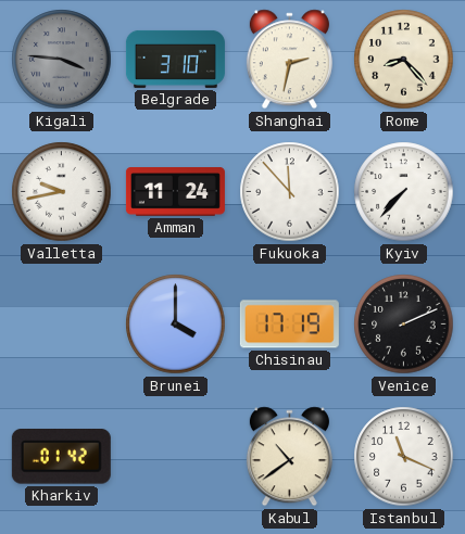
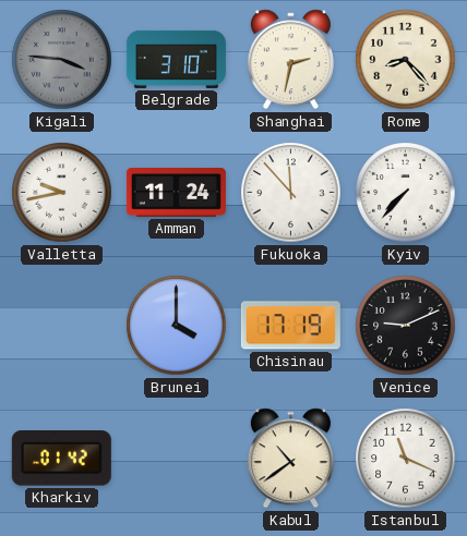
Venice: 2:11 -> 9:11 (406, 326)
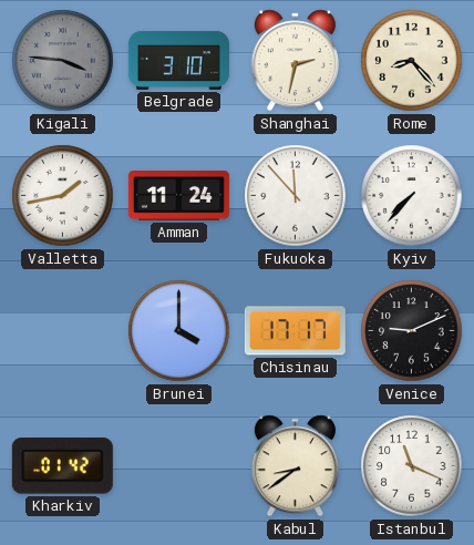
Valletta: 9:43 -> 1:43 (63, 196)
Chisinau: 17:19 -> 17:17 (295, 331)
Kabul: 10:39 -> 8:39 (295, 466)
